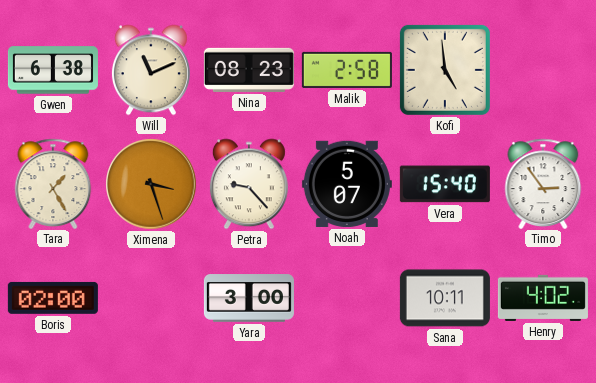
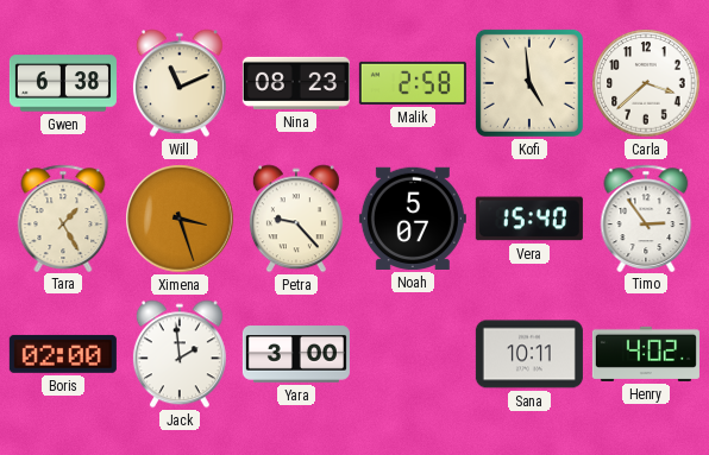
Carla: none -> 3:38 (646, 83)
Jack: none -> 1:59 (180, 354)
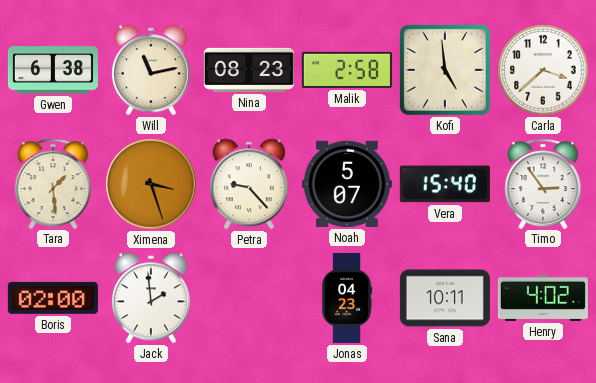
Will: 11:11 -> 11:13 (151, 70)
Tara: 1:25 -> 1:29 (53, 183)
Yara: 3:00 -> none (296, 354)
Jonas: none -> 04:23 (347, 298)
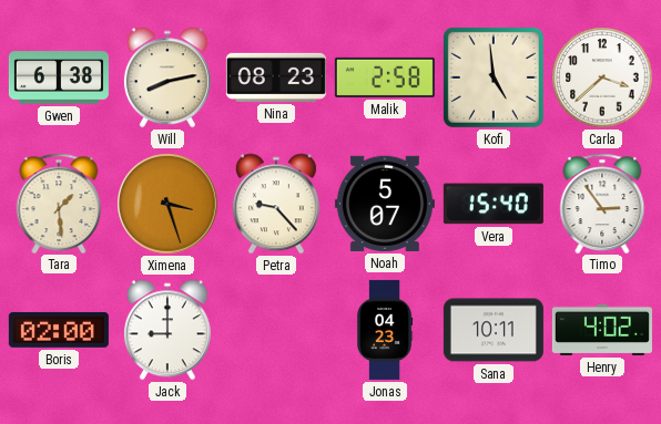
Will: 11:13 -> 8:13 (167, 77)
Jack: 1:59 -> 9:00 (167, 330)
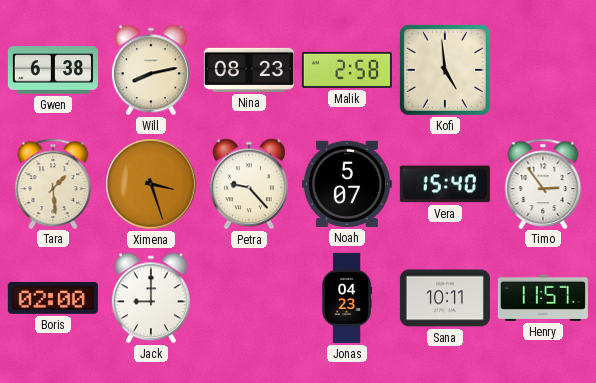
Carla: 3:38 -> none (602, 77)
Henry: 4:02 -> 11:57 (543, 298)
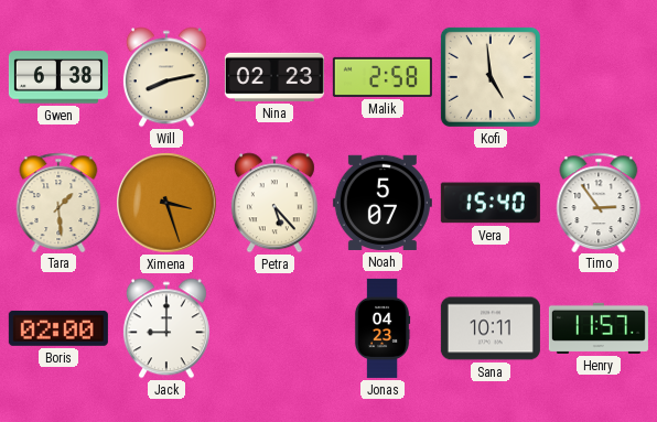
Nina: 08:23 -> 02:23 (274, 77)
Petra: 9:23 -> 5:23 (274, 203)
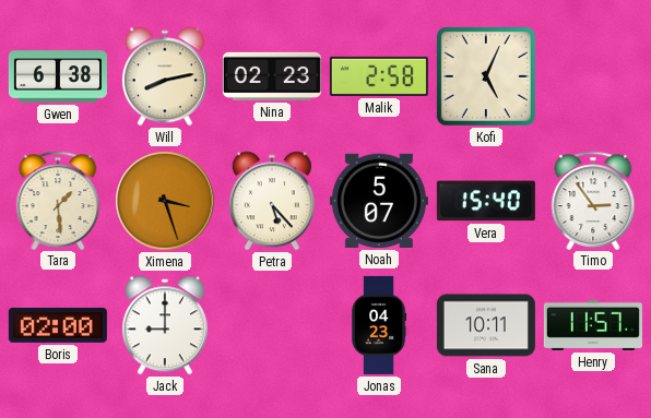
Kofi: 4:59 -> 5:04 (486, 76)
